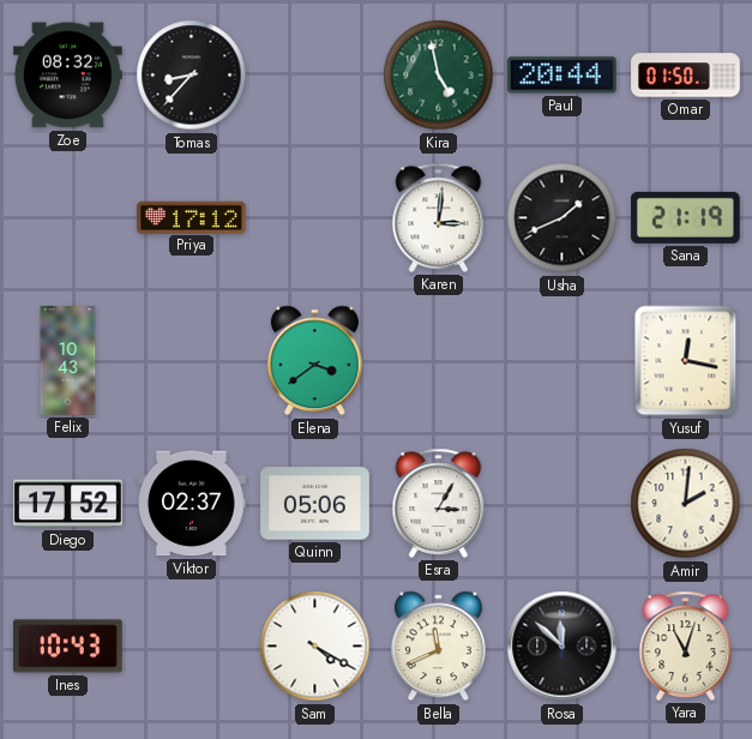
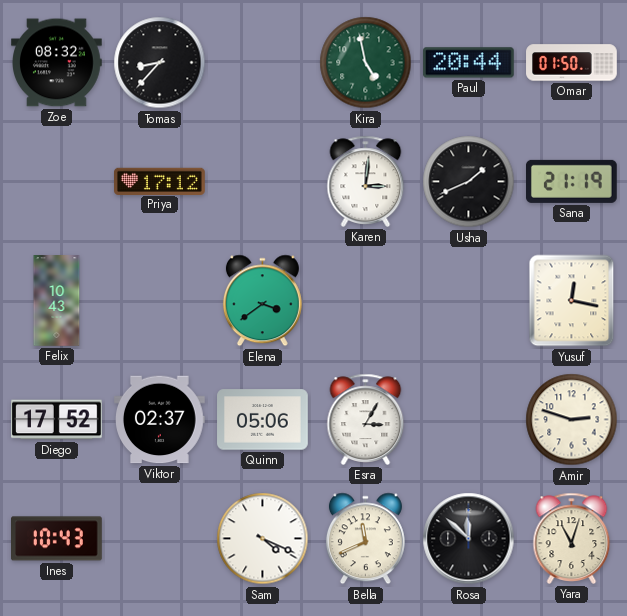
Amir: 2:01 -> 2:48 (572, 420)
Sam: 4:20 -> 4:19 (263, 539)
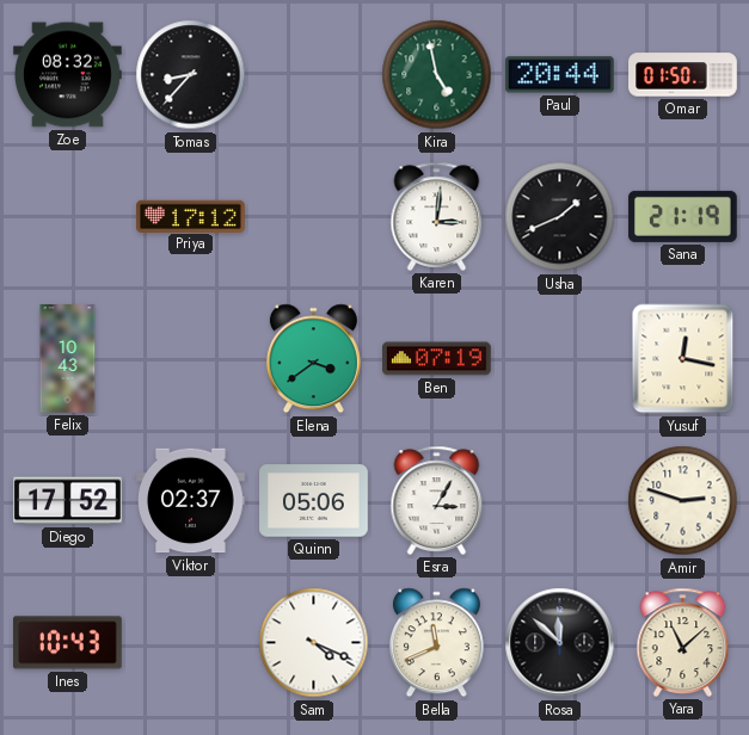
Ben: none -> 07:19 (437, 359)
Yara: 11:03 -> 11:08 (683, 642)
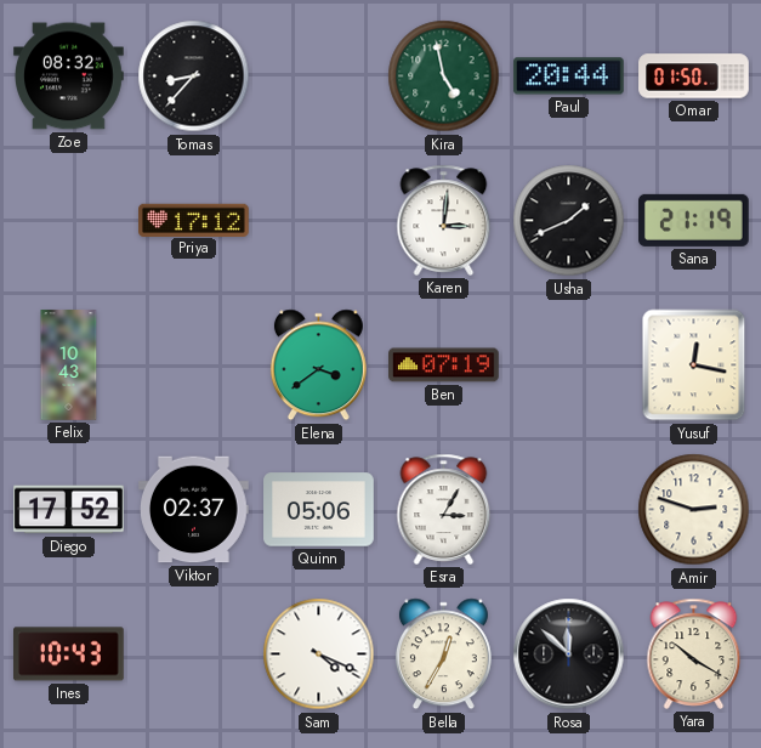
Bella: 11:41 -> 12:35 (443, 654)
Yara: 11:08 -> 10:20 (694, 653)
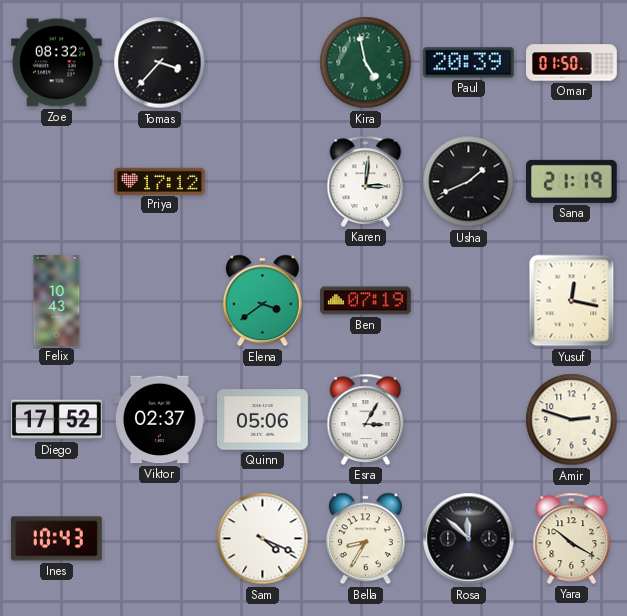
Tomas: 8:37 -> 3:37 (160, 63)
Paul: 20:44 -> 20:39 (469, 63)
Bella: 12:35 -> 8:35 (365, 539)
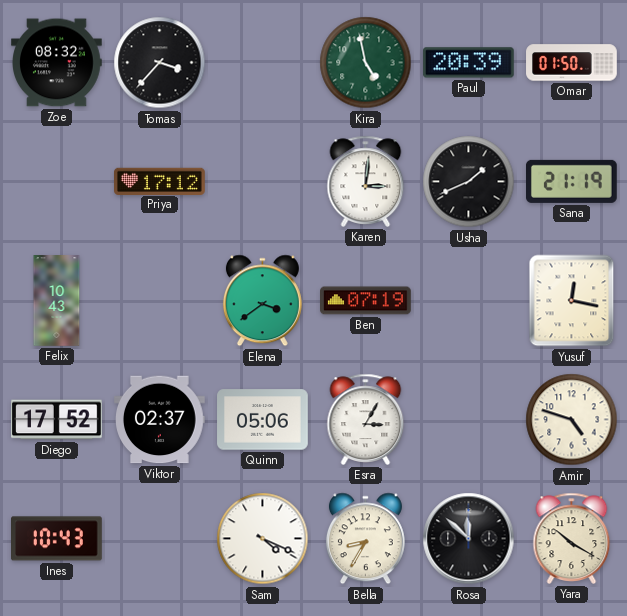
Amir: 2:48 -> 4:48 (572, 420)
